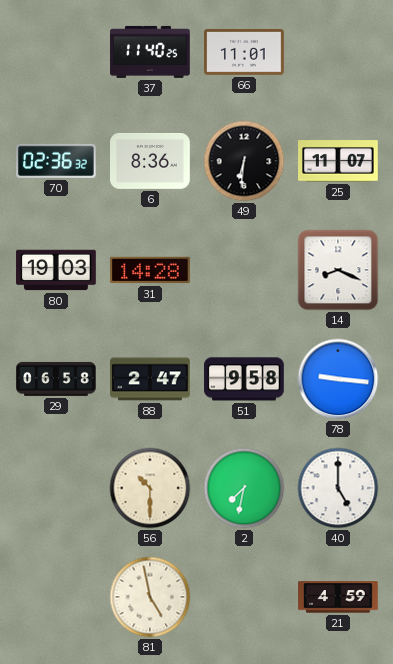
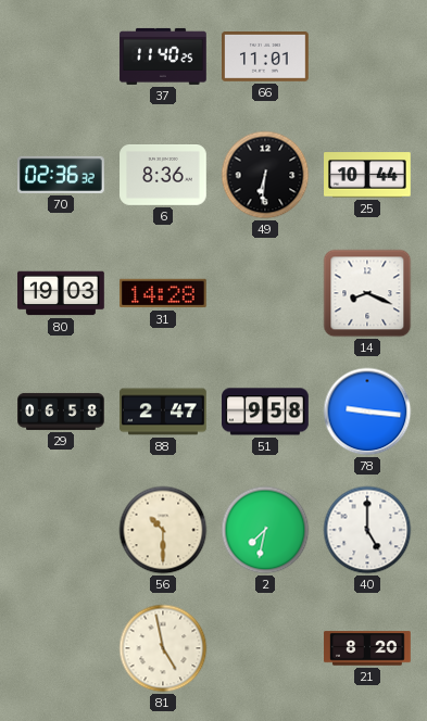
25: 11:07 -> 10:44 (368, 175)
21: 4:59 -> 8:20 (367, 648)
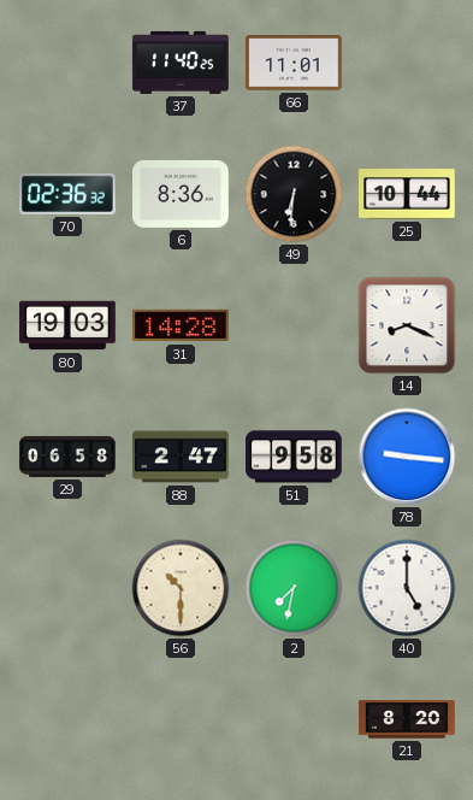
81: 4:58 -> none (163, 648)
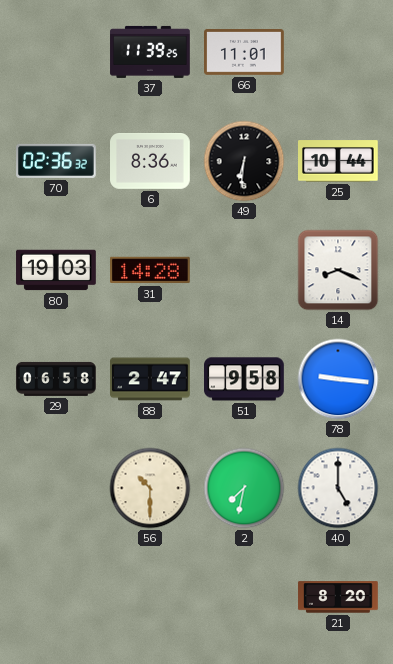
37: 11:40 -> 11:39 (150, 52)
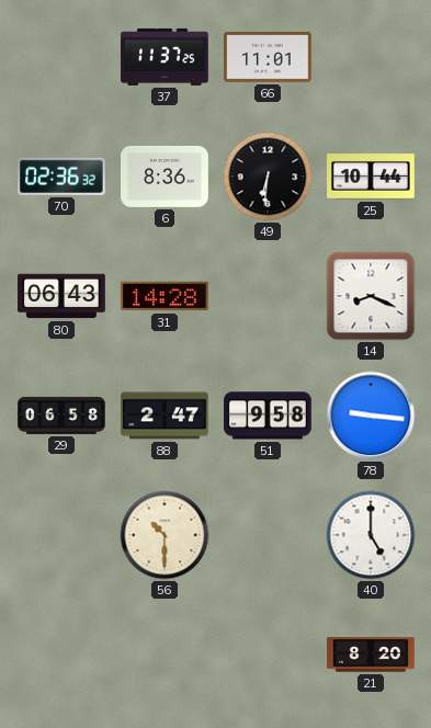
37: 11:39 -> 11:37 (165, 57)
80: 19:03 -> 06:43 (61, 296)
2: 7:32 -> none (244, 488)
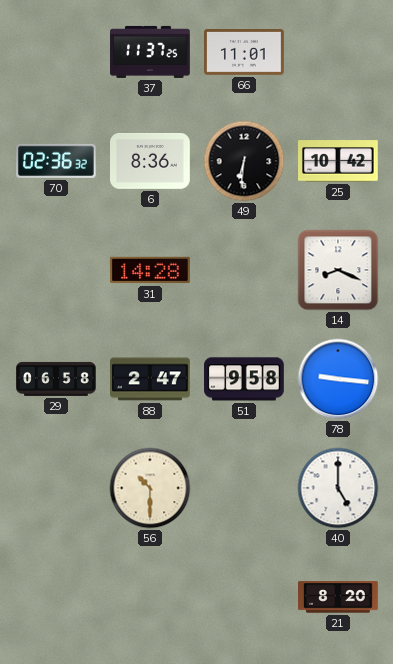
25: 10:44 -> 10:42 (339, 161)
80: 06:43 -> none (61, 296)
